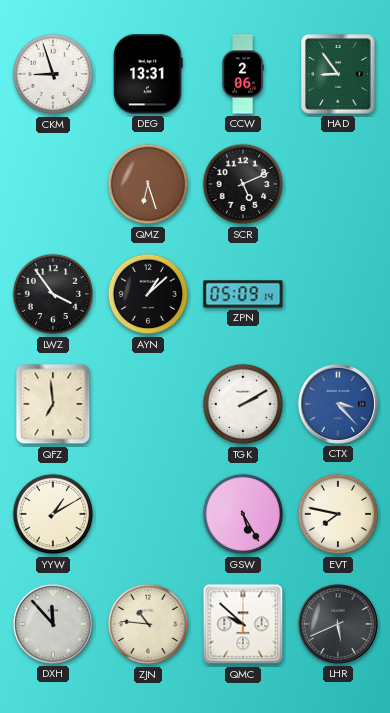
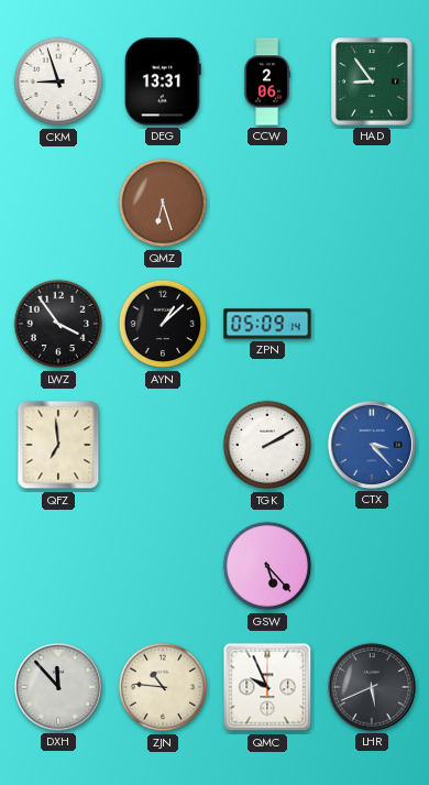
SCR: 5:11 -> none (243, 184)
YYW: 1:10 -> none (53, 514)
GSW: 5:25 -> 5:23 (267, 566)
EVT: 7:47 -> none (338, 514)
QMC: 9:52 -> 9:56 (267, 687)
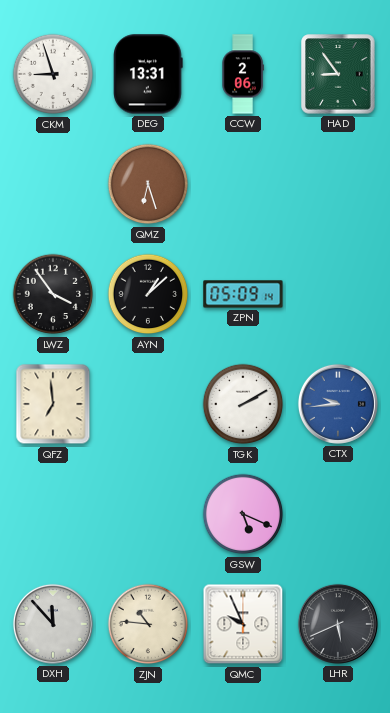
CTX: 3:23 -> 9:44 (338, 404)
GSW: 5:23 -> 5:19 (243, 514)
